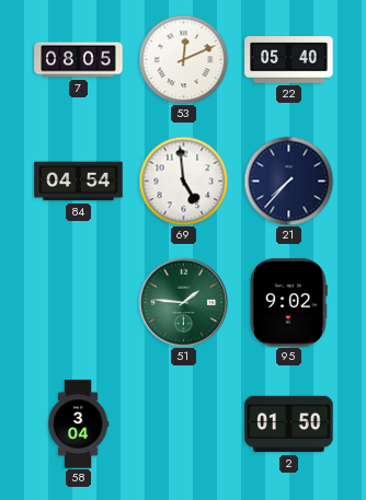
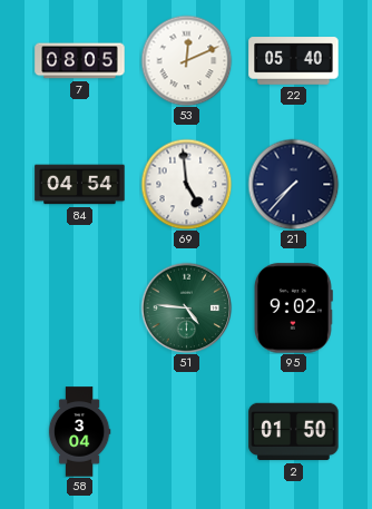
51: 1:46 -> 4:46 (186, 307)
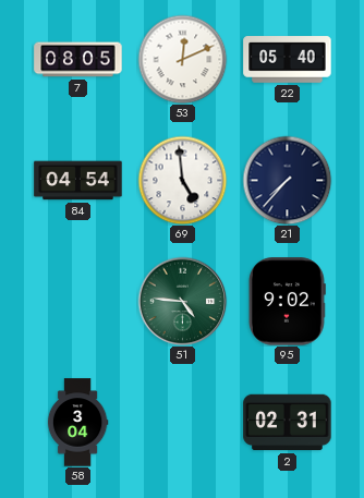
2: 01:50 -> 02:31 (288, 423)
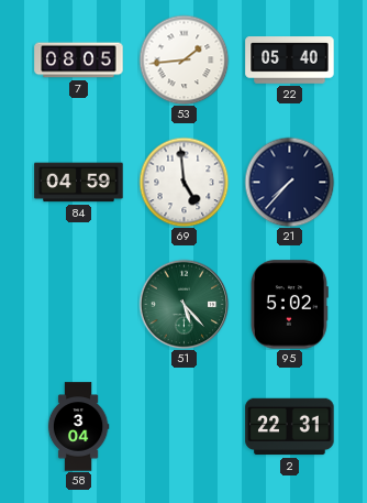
53: 12:11 -> 1:44 (183, 59)
84: 04:54 -> 04:59 (79, 183)
51: 4:46 -> 5:23 (183, 304)
95: 9:02 -> 5:02 (289, 305)
2: 02:31 -> 22:31 (290, 427)
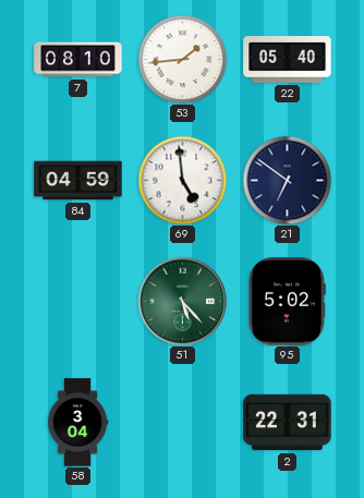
7: 08:05 -> 08:10 (78, 60)
21: 7:37 -> 6:51 (287, 180)
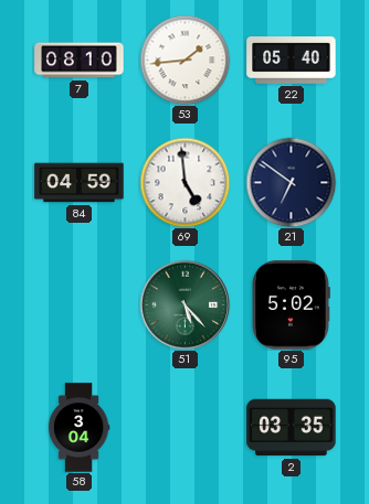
2: 22:31 -> 03:35 (292, 428)
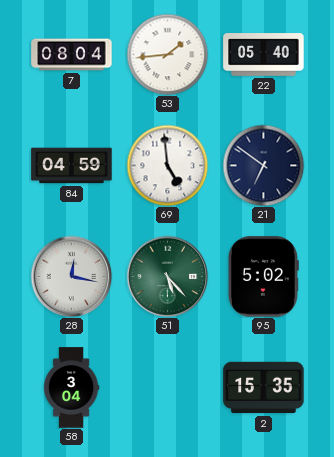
7: 08:10 -> 08:04 (72, 55)
28: none -> 12:17 (71, 276)
2: 03:35 -> 15:35 (264, 388)
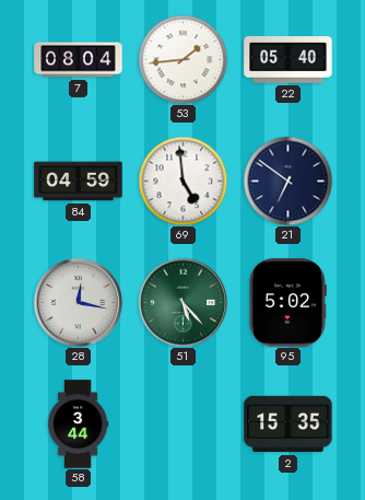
58: 3:04 -> 3:44 (78, 425)
